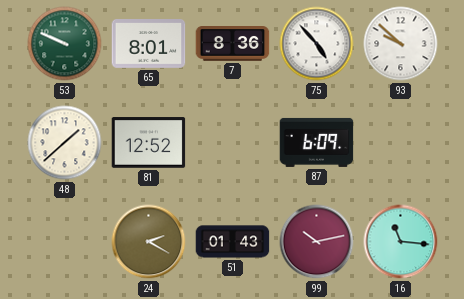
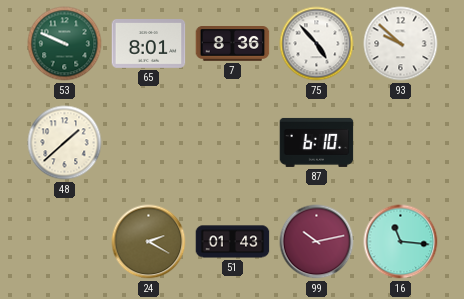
81: 12:52 -> none (149, 143)
87: 6:09 -> 6:10 (317, 142)
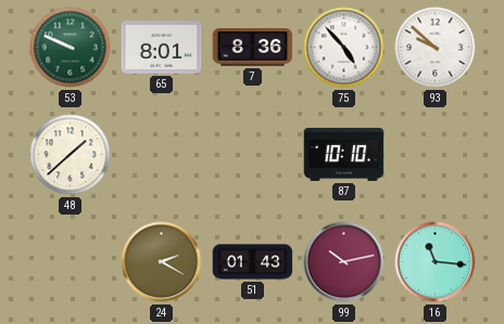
87: 6:10 -> 10:10 (344, 154)
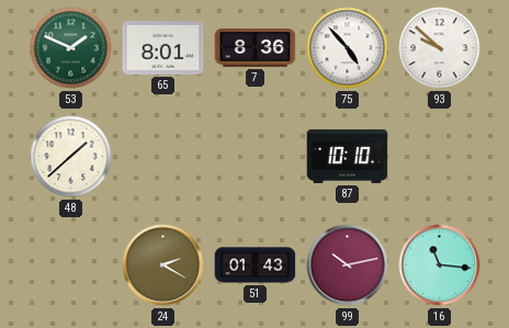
53: 9:49 -> 1:49 (71, 48)
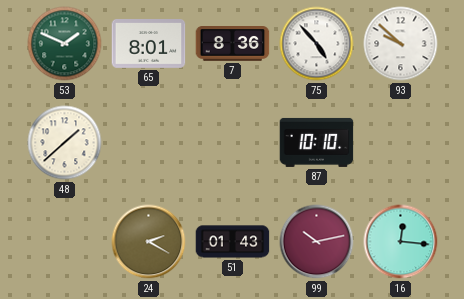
16: 11:16 -> 12:16 (401, 242)
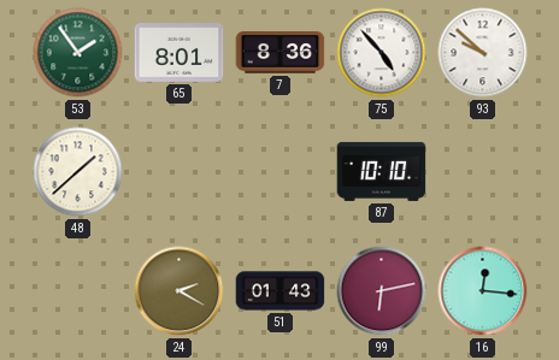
53: 1:49 -> 1:54 (78, 53)
99: 10:13 -> 6:13 (382, 291)
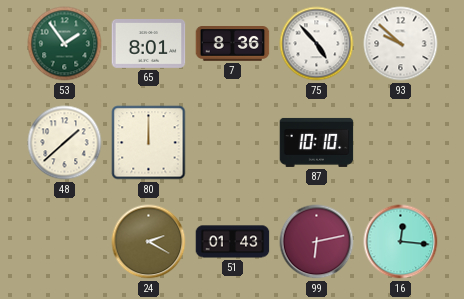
80: none -> 12:00 (149, 143)
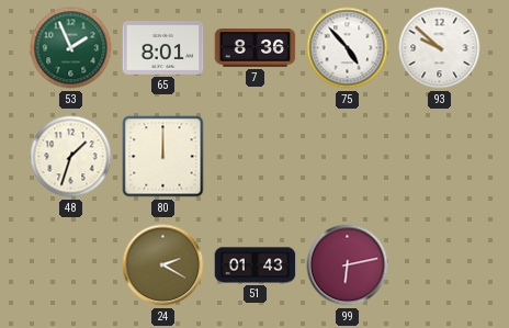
53: 1:54 -> 1:56 (71, 48)
48: 1:38 -> 1:33 (71, 157)
87: 10:10 -> none (317, 142)
16: 12:16 -> none (401, 242)
